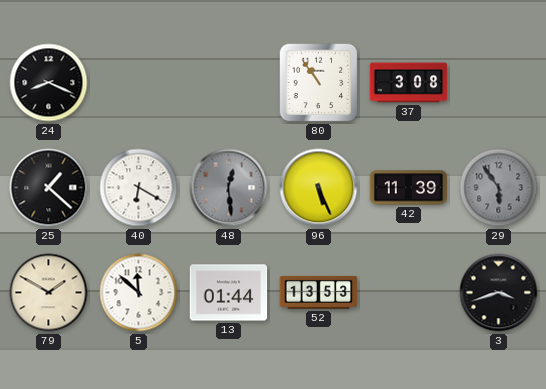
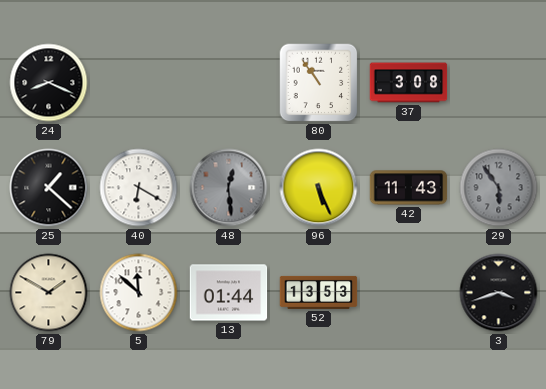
42: 11:39 -> 11:43 (409, 188)
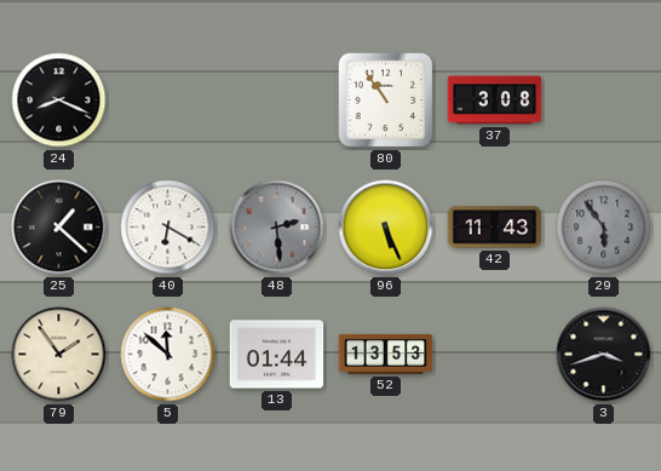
48: 12:29 -> 2:29 (277, 228)
79: 1:50 -> 1:54 (59, 355)
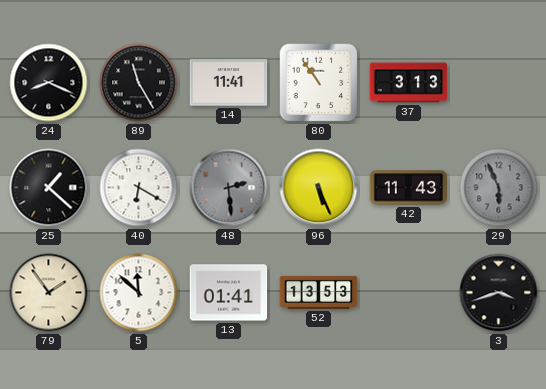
89: none -> 11:25 (139, 83)
14: none -> 11:41 (229, 83)
37: 3:08 -> 3:13 (409, 83)
29: 5:54 -> 5:56 (499, 188)
13: 01:44 -> 01:41 (229, 293)
